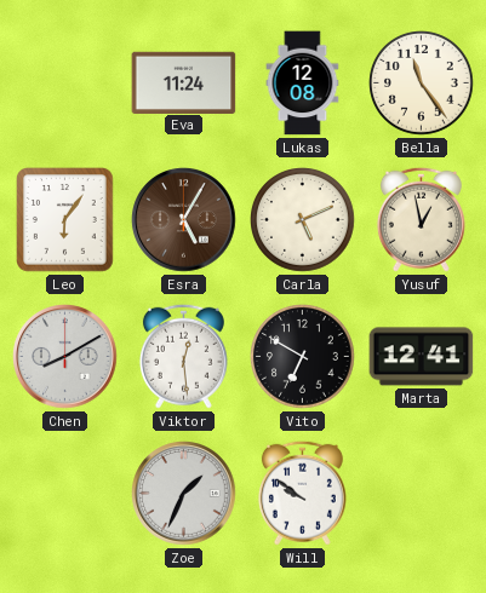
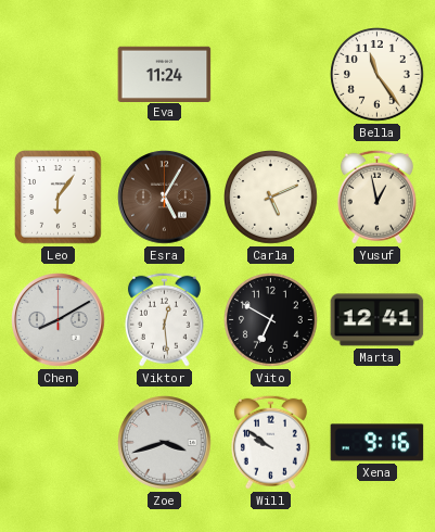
Lukas: 12:08 -> none (303, 84)
Zoe: 1:34 -> 3:42 (165, 443)
Xena: none -> 9:16 (378, 443)
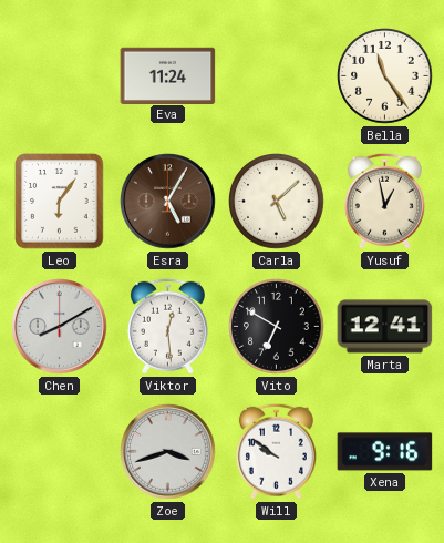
Carla: 5:11 -> 5:08 (277, 202)
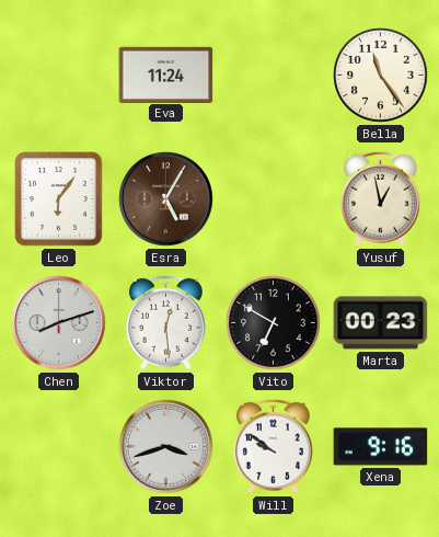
Carla: 5:08 -> none (277, 202)
Chen: 8:10 -> 8:12 (59, 323)
Marta: 12:41 -> 00:23 (381, 323)
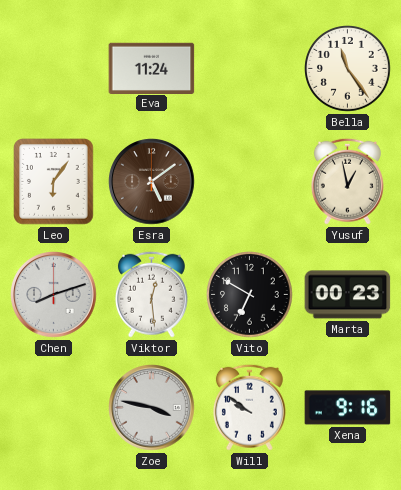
Esra: 5:05 -> 5:09 (152, 182)
Zoe: 3:42 -> 3:47 (152, 408)
